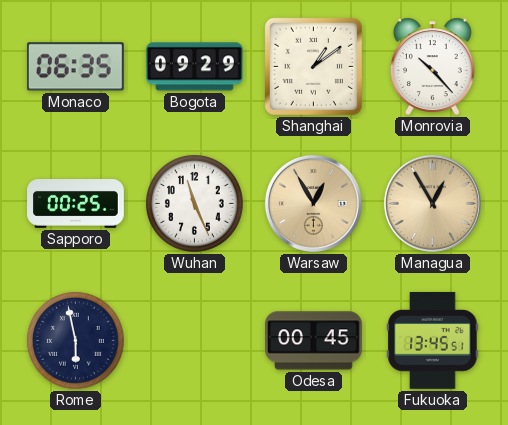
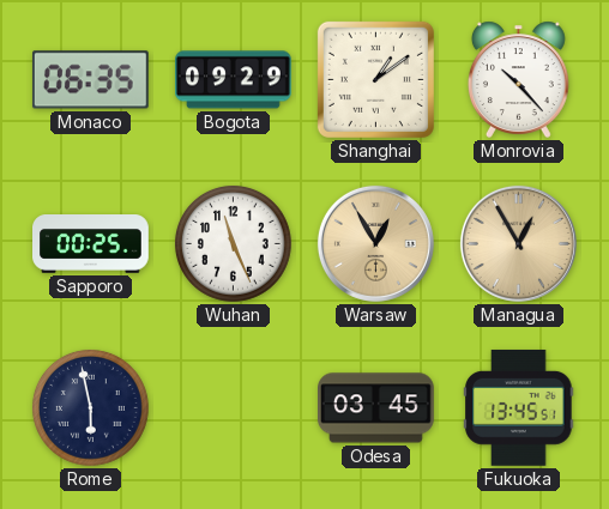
Odesa: 00:45 -> 03:45 (376, 408)
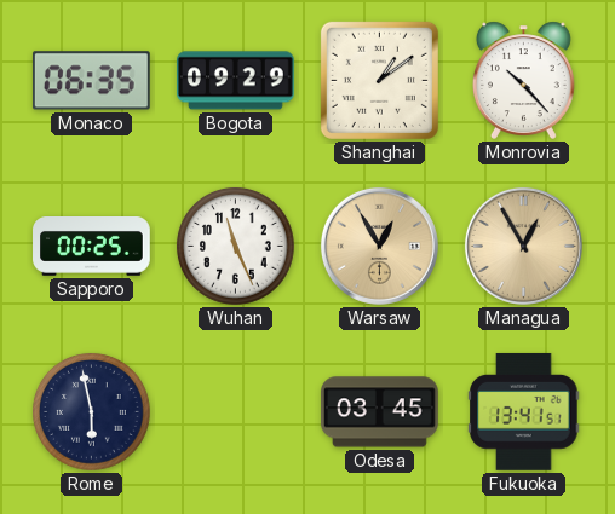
Fukuoka: 13:45 -> 13:41 (524, 411)
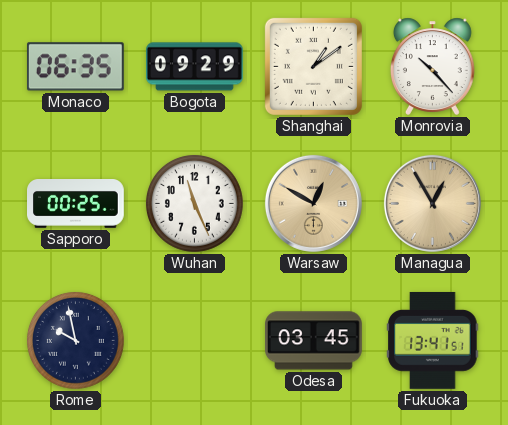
Warsaw: 12:55 -> 12:50 (313, 203)
Rome: 5:58 -> 9:58 (75, 340)
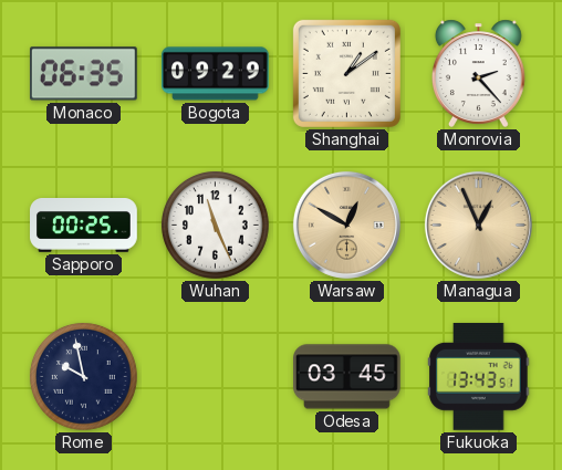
Monrovia: 10:23 -> 2:23 (478, 73)
Managua: 12:55 -> 12:56 (478, 224)
Fukuoka: 13:41 -> 13:43 (479, 376)
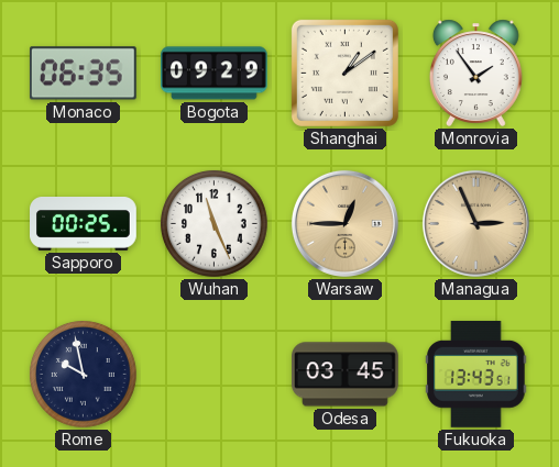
Monrovia: 2:23 -> 1:54 (475, 73)
Warsaw: 12:50 -> 12:45 (344, 223)
Managua: 12:56 -> 2:56 (475, 223)
